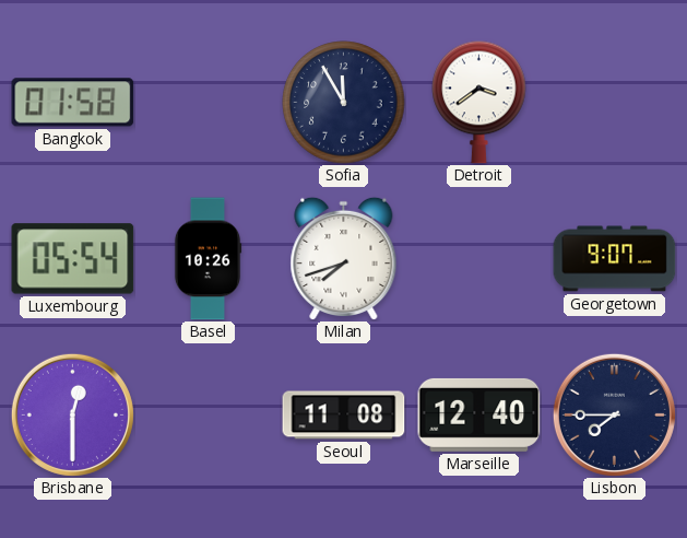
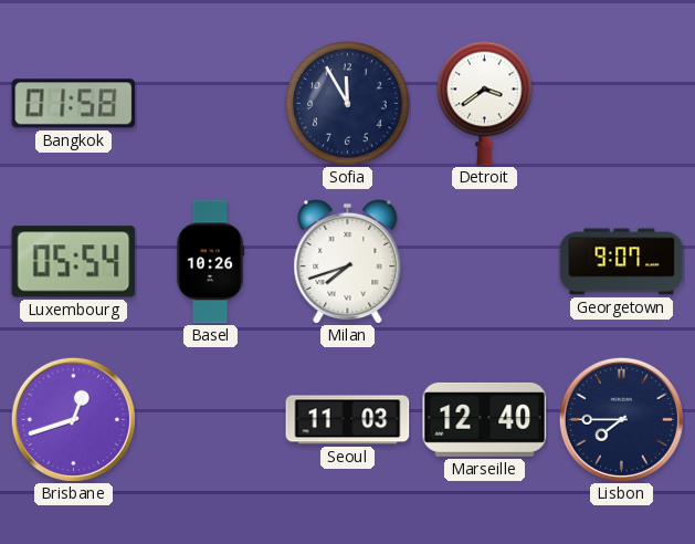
Brisbane: 12:30 -> 12:42 (73, 419)
Seoul: 11:08 -> 11:03 (348, 420)
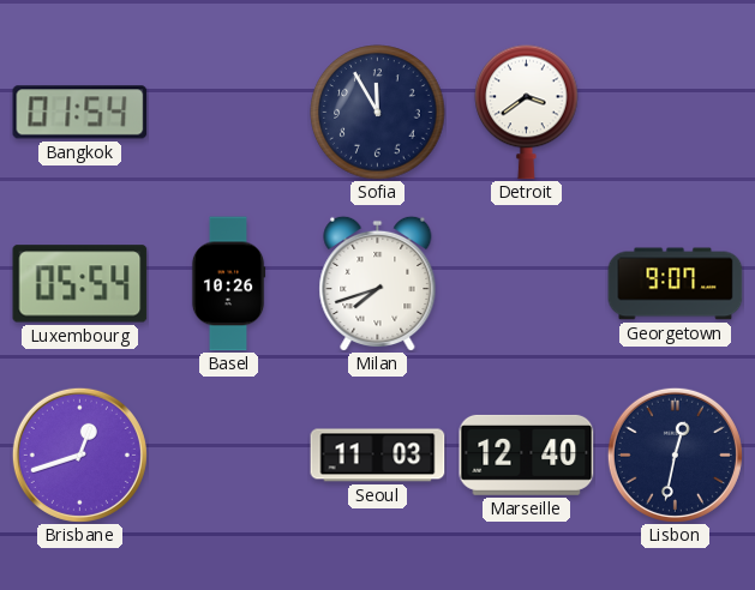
Bangkok: 01:58 -> 01:54 (80, 113)
Lisbon: 7:45 -> 12:32 (675, 454)
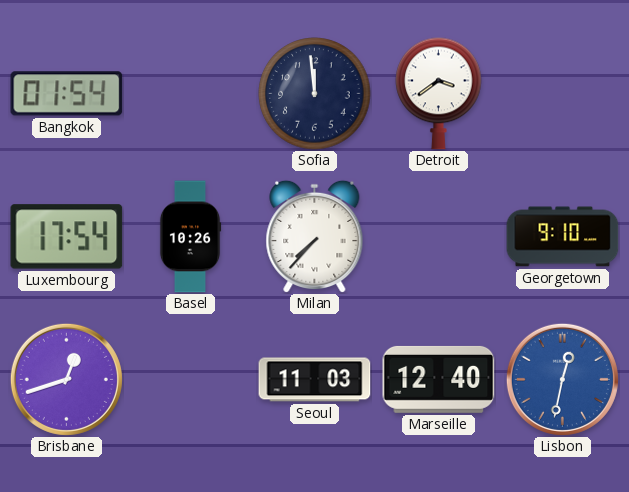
Sofia: 11:55 -> 11:59 (315, 94)
Luxembourg: 05:54 -> 17:54 (67, 237)
Milan: 7:42 -> 7:37 (315, 236)
Georgetown: 9:07 -> 9:10 (563, 237)
Lisbon dial: navy -> blue (562, 379)
